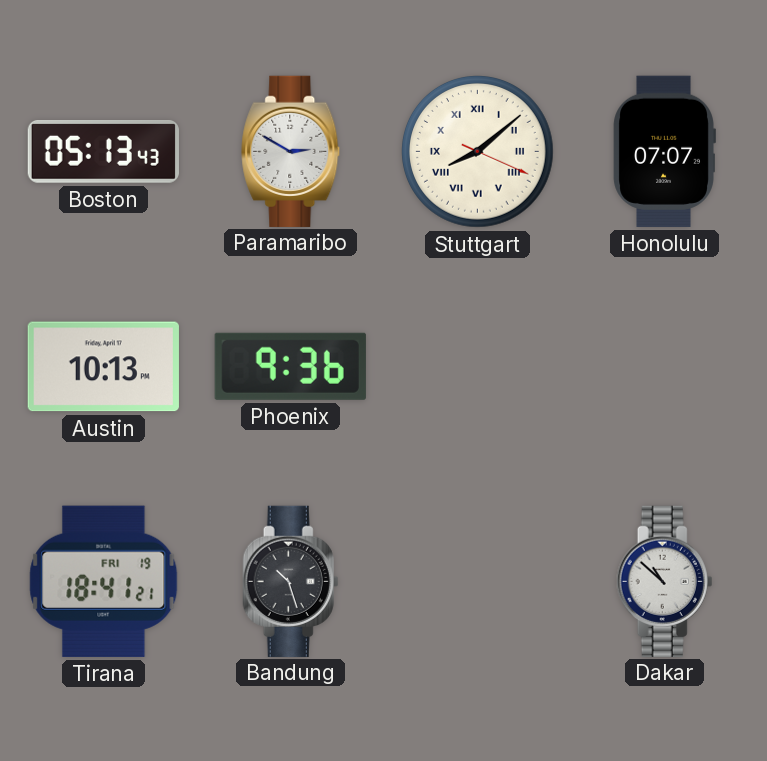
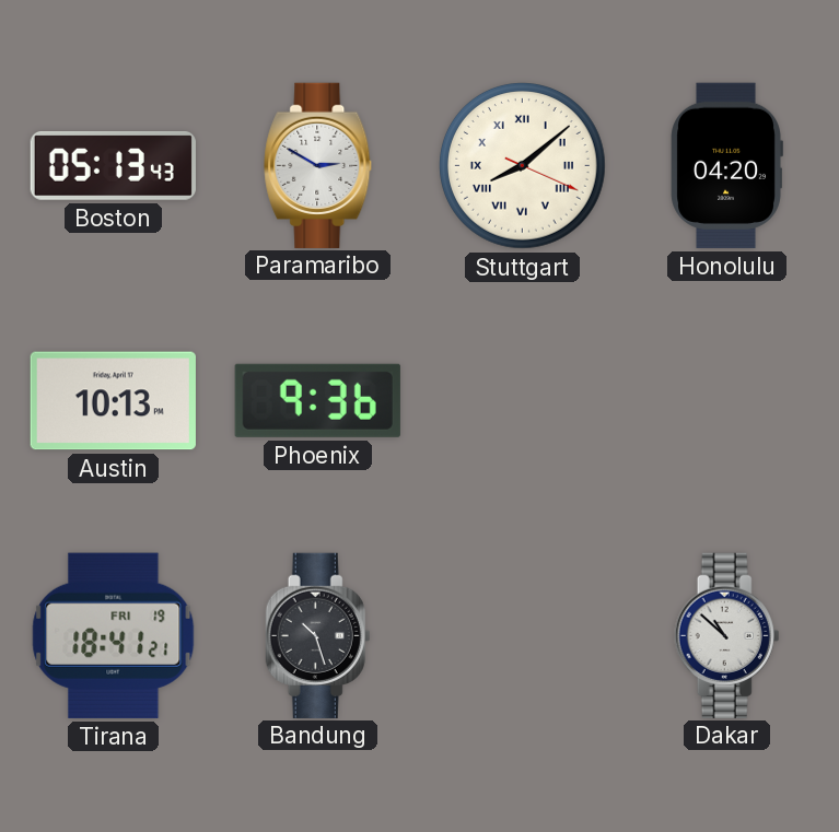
Honolulu: 07:07 -> 04:20 (726, 165)
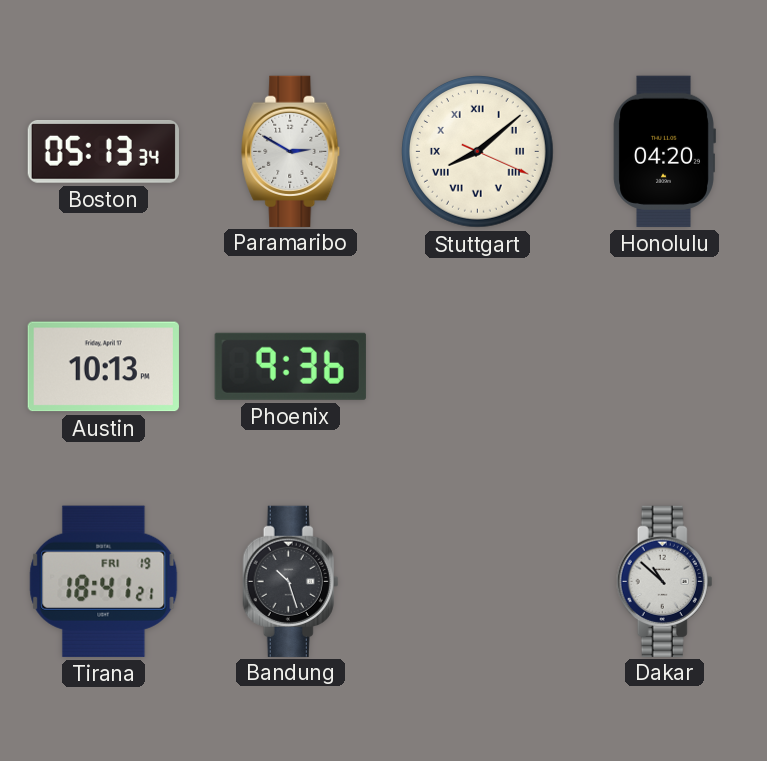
Boston: 05:13:43 -> 05:13:34 (103, 152)
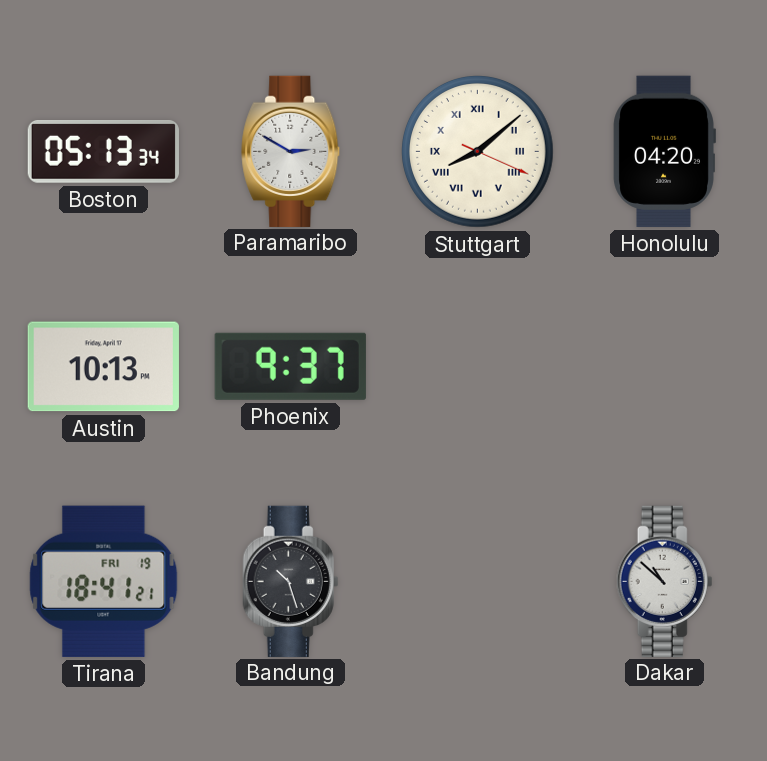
Phoenix: 9:36 -> 9:37 (290, 366)
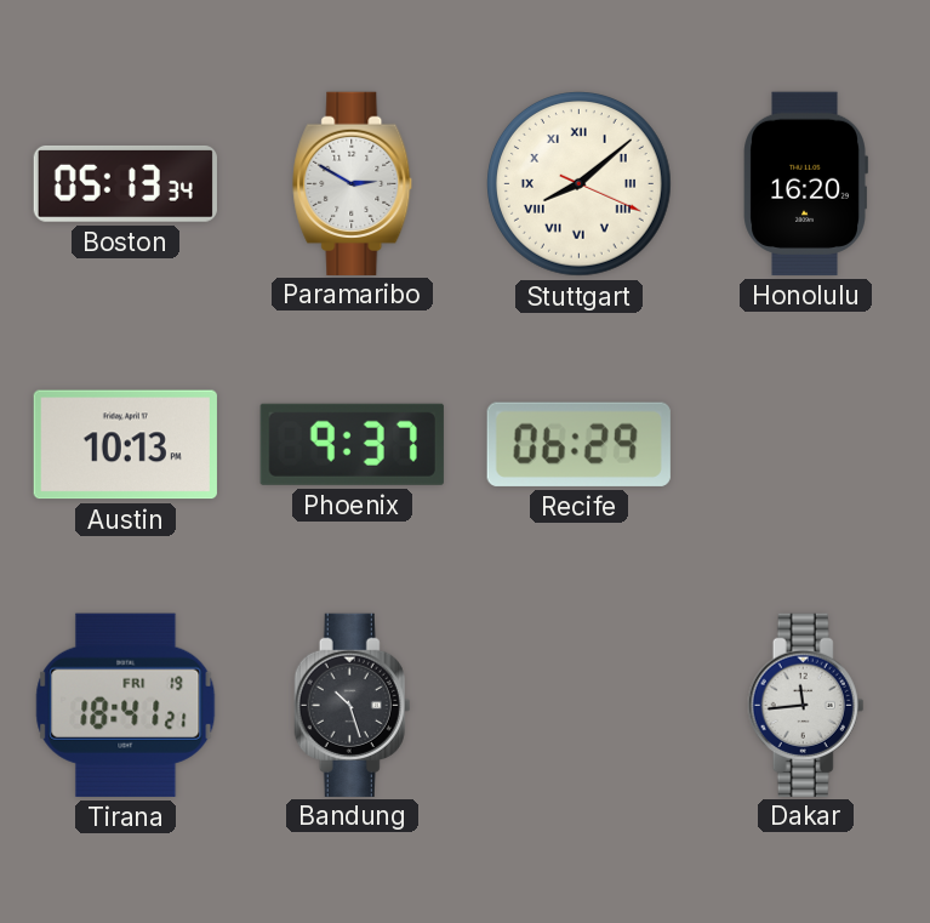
Honolulu: 04:20 -> 16:20 (805, 183)
Recife: none -> 06:29 (578, 444)
Dakar: 10:52 -> 11:44 (806, 705)
